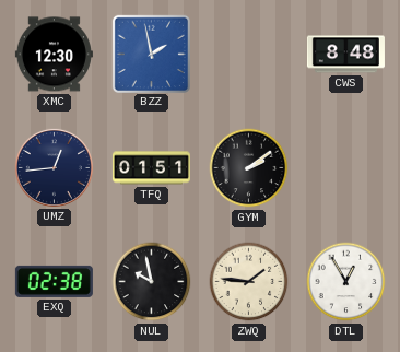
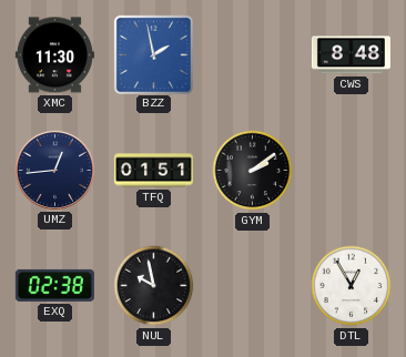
XMC: 12:30 -> 11:30 (54, 55)
ZWQ: 1:46 -> none (249, 282)
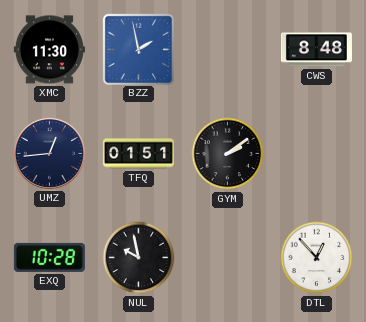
EXQ: 02:38 -> 10:28 (49, 257)
DTL: 12:55 -> 12:53 (317, 258)
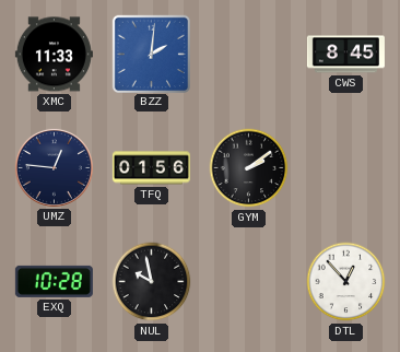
XMC: 11:30 -> 11:33 (54, 55)
BZZ: 1:58 -> 2:01 (151, 54)
CWS: 8:48 -> 8:45 (345, 55)
UMZ: 12:44 -> 12:46 (54, 167)
TFQ: 01:51 -> 01:56 (151, 168)
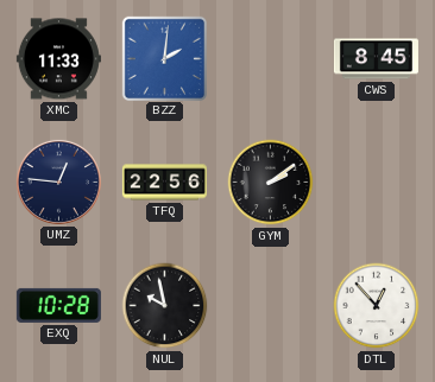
TFQ: 01:56 -> 22:56 (164, 183)
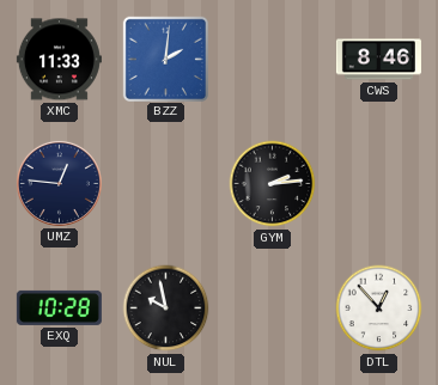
CWS: 8:45 -> 8:46 (378, 60)
TFQ: 22:56 -> none (164, 183)
GYM: 2:09 -> 2:14 (273, 184)
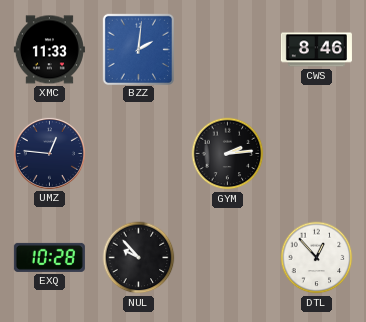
NUL: 9:58 -> 9:53 (139, 258)
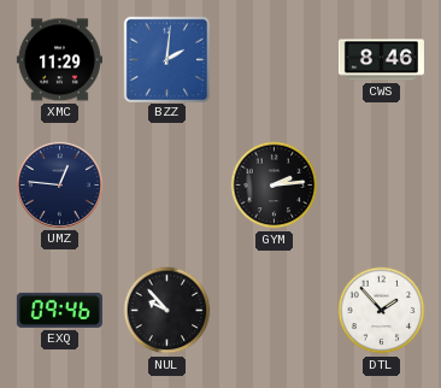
XMC: 11:33 -> 11:29 (59, 60)
EXQ: 10:28 -> 09:46 (59, 310)
DTL: 12:53 -> 1:53 (382, 311)
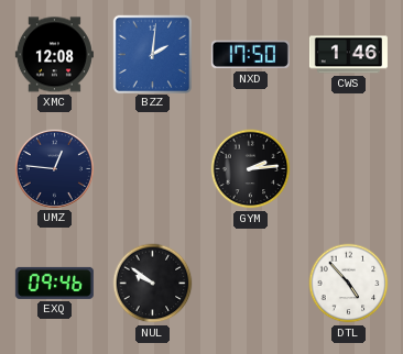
XMC: 11:29 -> 12:08 (54, 55)
NXD: none -> 17:50 (250, 55)
CWS: 8:46 -> 1:46 (348, 55)
NUL: 9:53 -> 9:51 (153, 284)
DTL: 1:53 -> 4:53 (349, 284)
